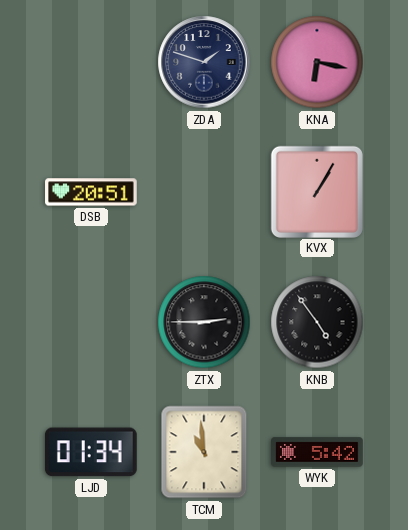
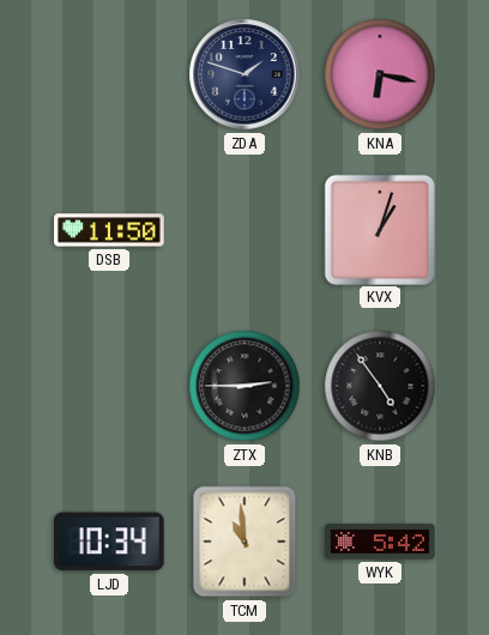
DSB: 20:51 -> 11:50 (109, 230)
KVX: 1:05 -> 1:03 (379, 229)
LJD: 01:34 -> 10:34 (109, 542)
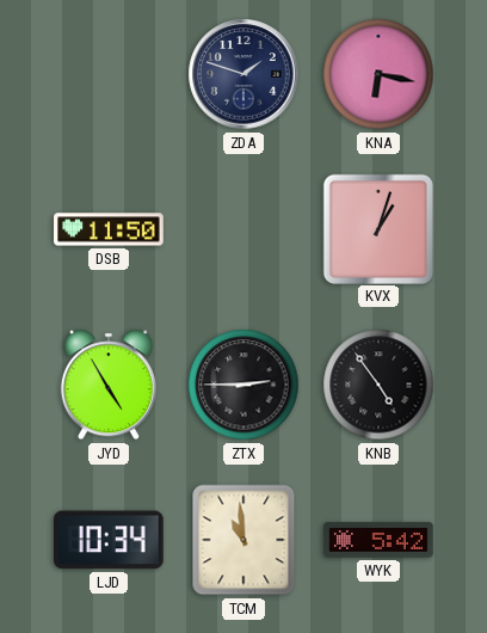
JYD: none -> 4:55 (109, 385)
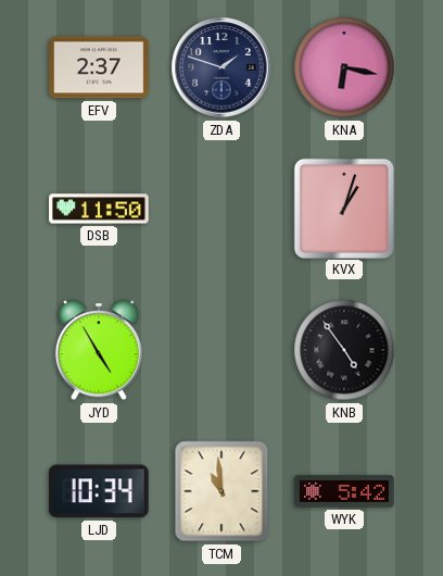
EFV: none -> 2:37 (99, 67)
ZTX: 2:45 -> none (243, 385)
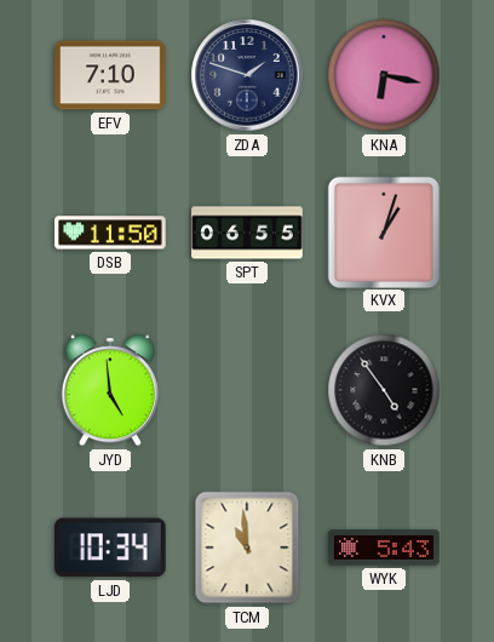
EFV: 2:37 -> 7:10 (110, 75)
SPT: none -> 06:55 (247, 233)
JYD: 4:55 -> 4:59 (110, 390)
WYK: 5:42 -> 5:43 (384, 548)
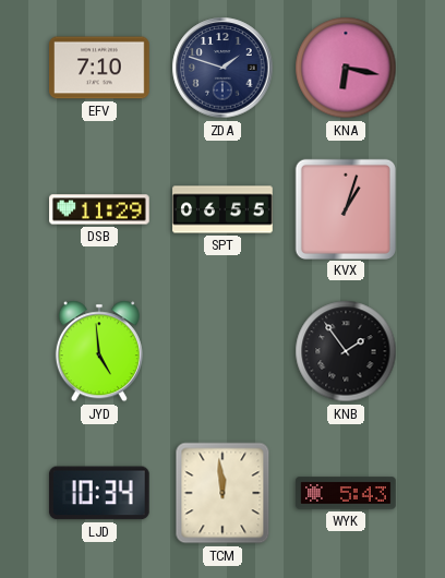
DSB: 11:50 -> 11:29 (99, 209)
KNB: 4:54 -> 1:54 (346, 351)
TCM: 10:59 -> 11:59 (222, 493)
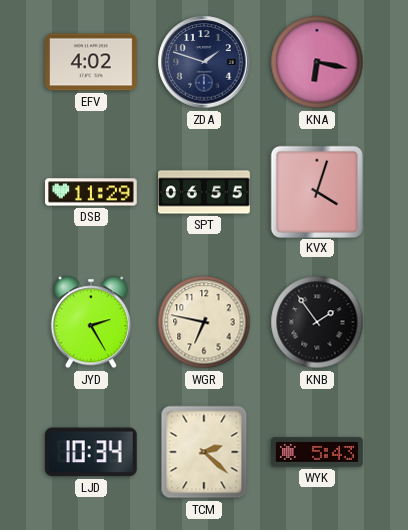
EFV: 7:10 -> 4:02 (91, 62)
KVX: 1:03 -> 4:03 (316, 191)
JYD: 4:59 -> 2:25 (91, 322)
WGR: none -> 6:47 (204, 322)
TCM: 11:59 -> 2:22 (204, 452)
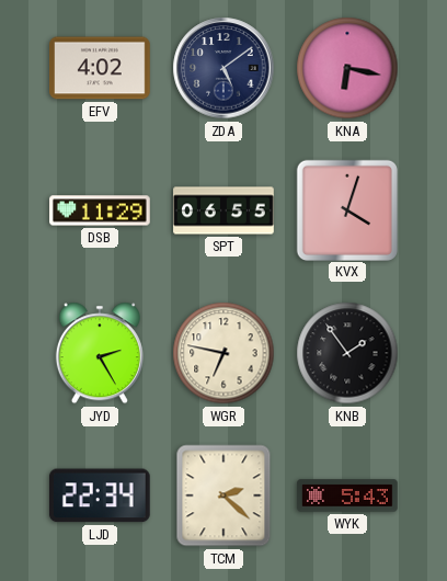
ZDA: 1:48 -> 5:09 (224, 68)
LJD: 10:34 -> 22:34 (100, 495)
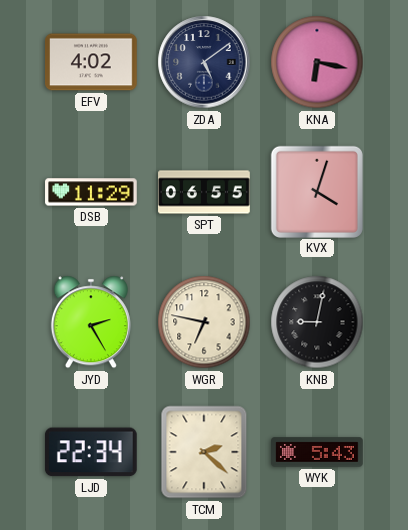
KNB: 1:54 -> 9:02 (317, 322)
